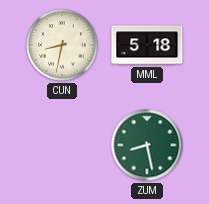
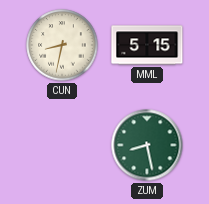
MML: 5:18 -> 5:15 (147, 45)
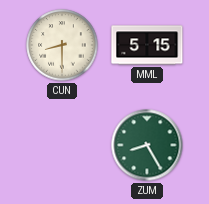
CUN: 8:32 -> 8:30 (62, 45)
ZUM: 8:28 -> 8:25 (147, 145)
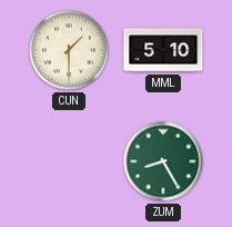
CUN: 8:30 -> 1:30 (69, 50)
MML: 5:15 -> 5:10 (163, 50)
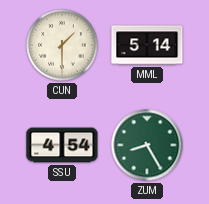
MML: 5:10 -> 5:14 (147, 45)
SSU: none -> 4:54 (62, 145)
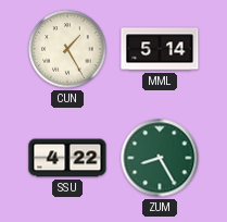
CUN: 1:30 -> 1:25 (67, 49)
SSU: 4:54 -> 4:22 (67, 158)
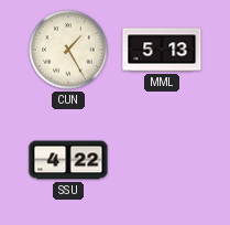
MML: 5:14 -> 5:13 (162, 50)
ZUM: 8:25 -> none (160, 158)
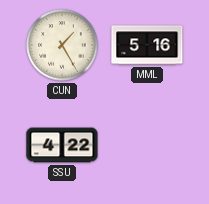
MML: 5:13 -> 5:16 (147, 45)
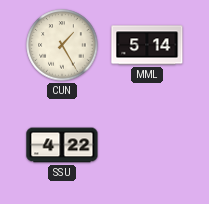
MML: 5:16 -> 5:14 (147, 45)
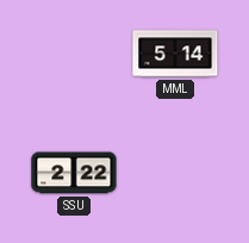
CUN: 1:25 -> none (62, 45)
SSU: 4:22 -> 2:22 (74, 173)
